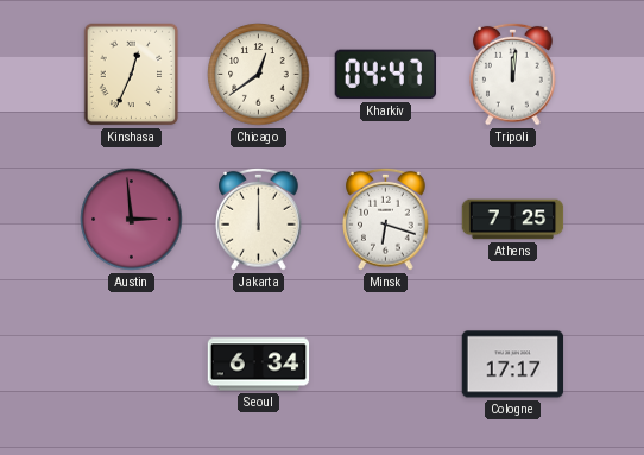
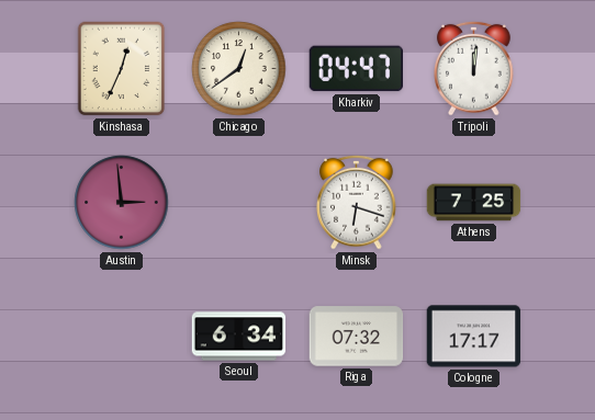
Jakarta: 12:00 -> none (259, 219)
Riga: none -> 07:32 (357, 337)
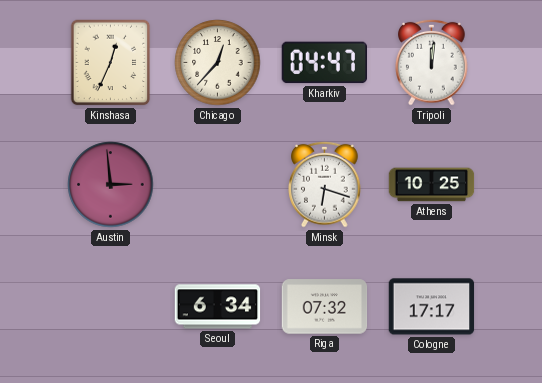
Chicago: 12:39 -> 12:37 (218, 63)
Athens: 7:25 -> 10:25 (432, 185)
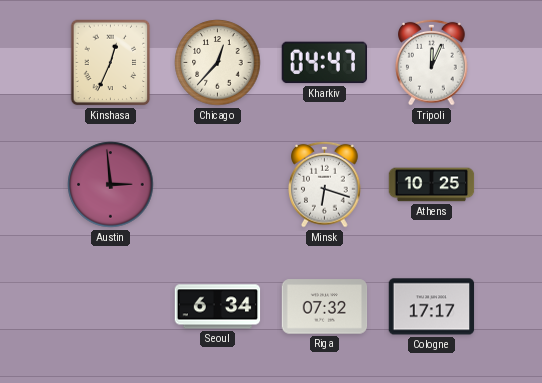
Tripoli: 12:01 -> 12:04 (432, 62)
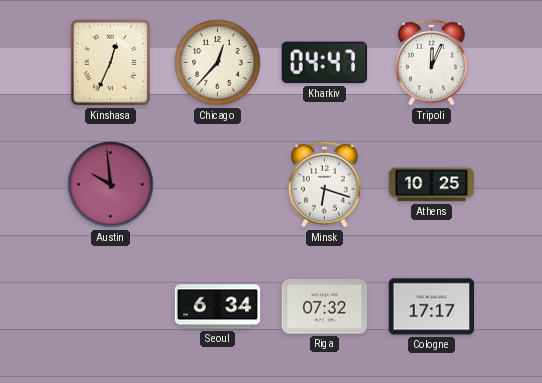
Austin: 2:59 -> 9:59 (111, 185)
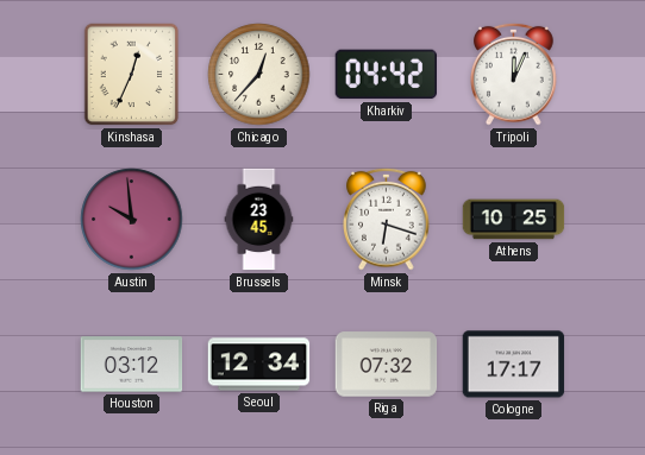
Kharkiv: 04:47 -> 04:42 (386, 75)
Brussels: none -> 23:45 (259, 220)
Houston: none -> 03:12 (132, 365)
Seoul: 6:34 -> 12:34 (259, 365)
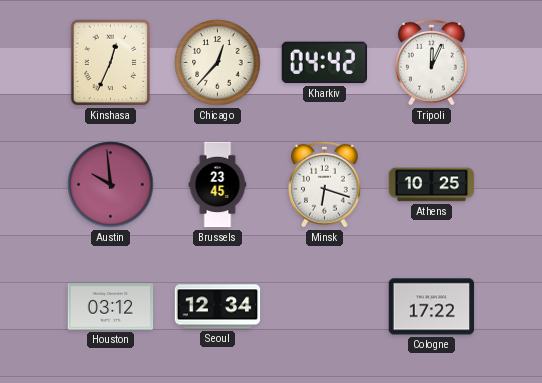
Riga: 07:32 -> none (387, 365)
Cologne: 17:17 -> 17:22 (432, 307)
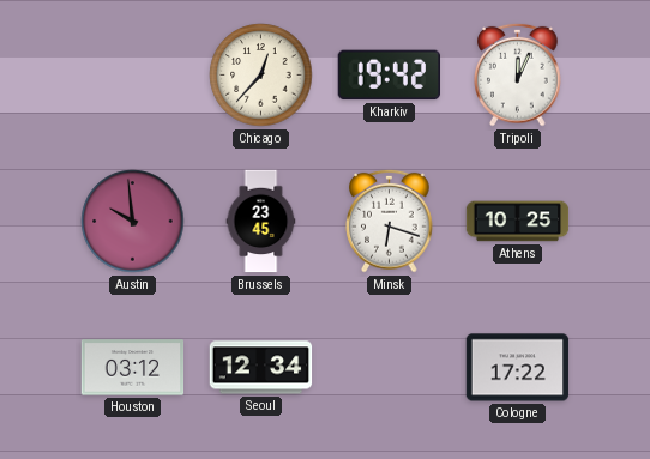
Kinshasa: 12:34 -> none (111, 63)
Kharkiv: 04:42 -> 19:42 (389, 76)
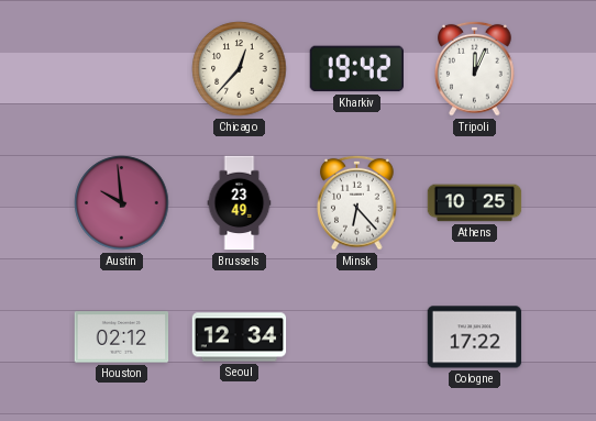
Brussels: 23:45 -> 23:49 (240, 203)
Minsk: 6:18 -> 6:23 (357, 202)
Houston: 03:12 -> 02:12 (122, 337)
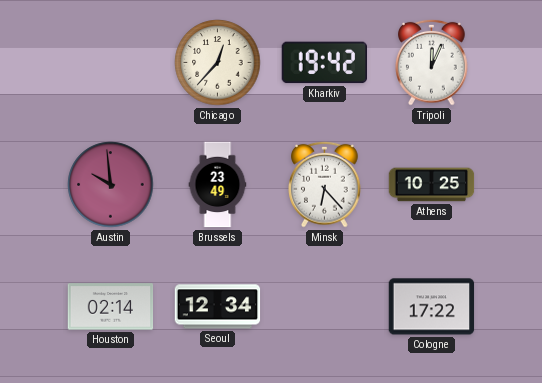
Houston: 02:12 -> 02:14 (111, 307)
